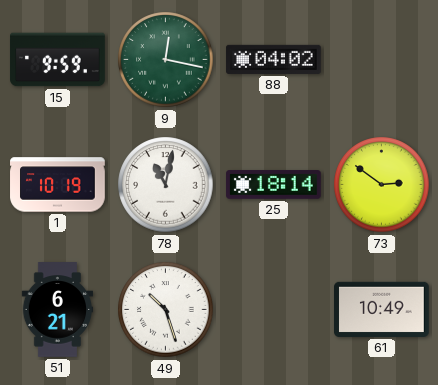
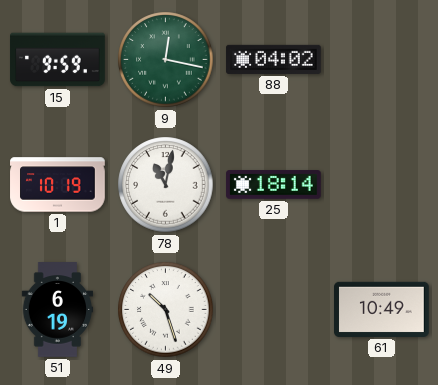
73: 2:51 -> none (382, 185)
51: 6:21 -> 6:19 (58, 310)
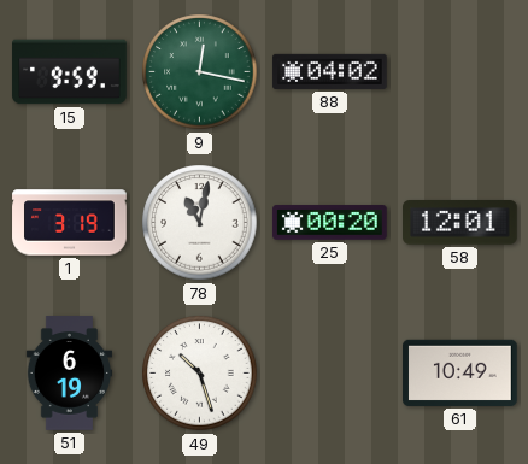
1: 10:19 -> 3:19 (70, 223)
25: 18:14 -> 00:20 (330, 223)
58: none -> 12:01 (460, 223)
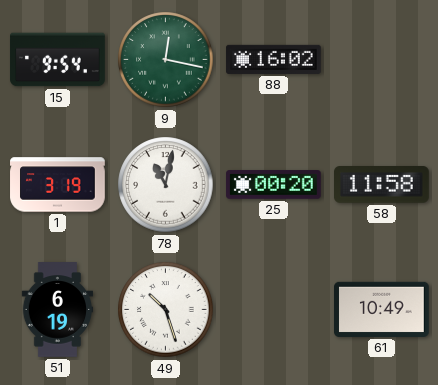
15: 9:59 -> 9:54 (58, 60)
88: 04:02 -> 16:02 (274, 59)
58: 12:01 -> 11:58 (382, 185)
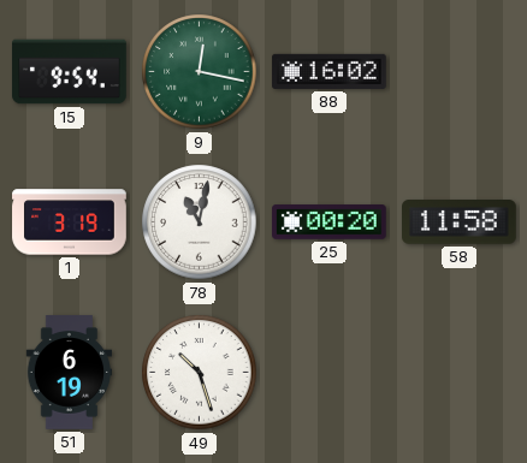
61: 10:49 -> none (382, 309)
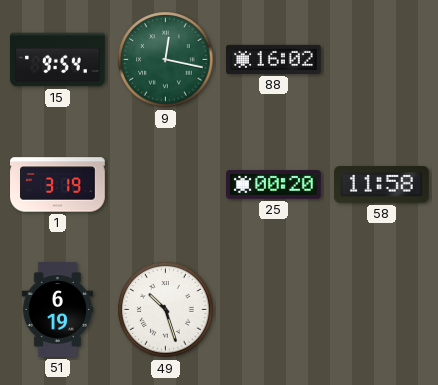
78: 11:02 -> none (200, 222)
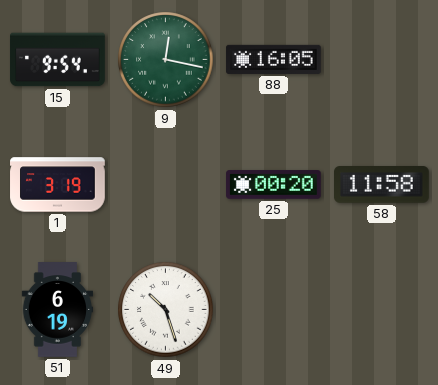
88: 16:02 -> 16:05 (274, 59)
